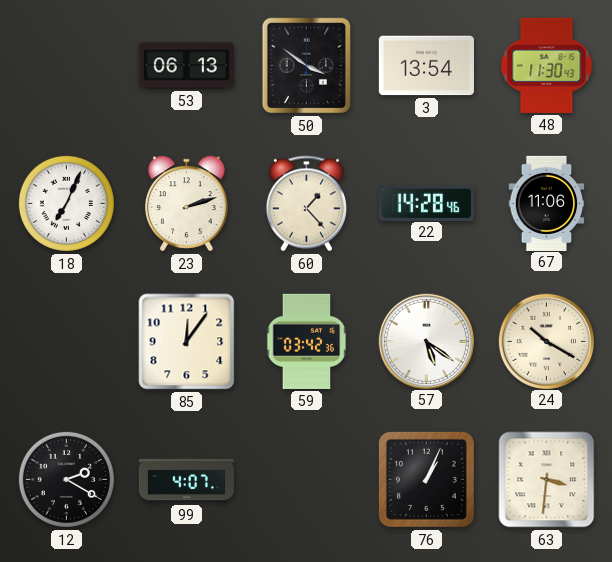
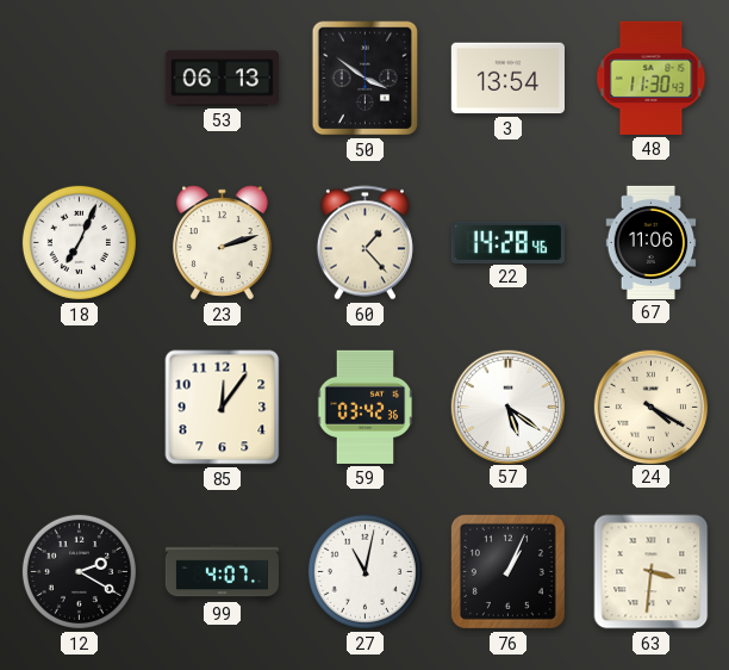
24: 10:20 -> 4:20 (650, 407)
27: none -> 11:02 (364, 571)
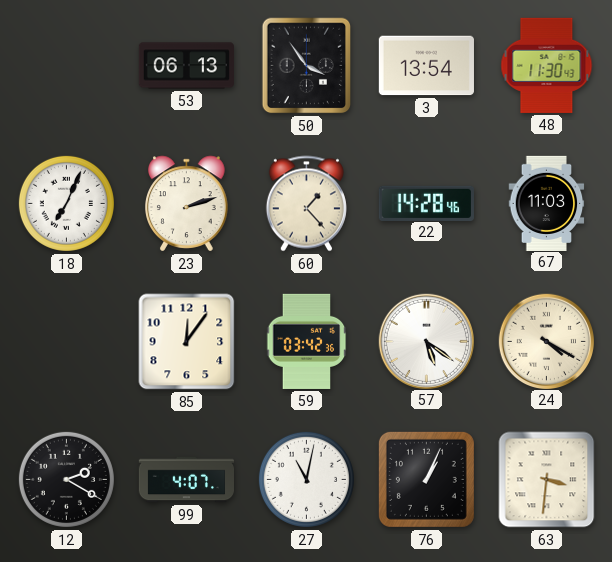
50: 3:51 -> 3:54 (307, 66)
67: 11:06 -> 11:03 (547, 203)
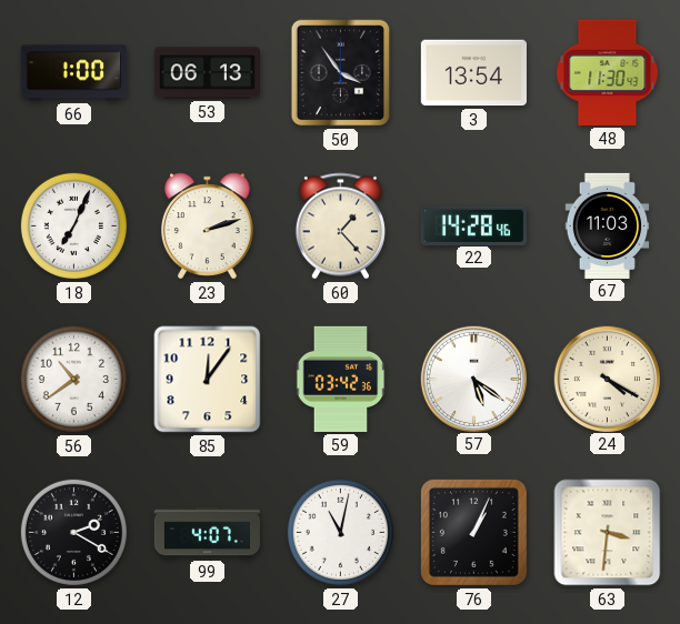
66: none -> 1:00 (73, 73)
56: none -> 10:39 (73, 379)
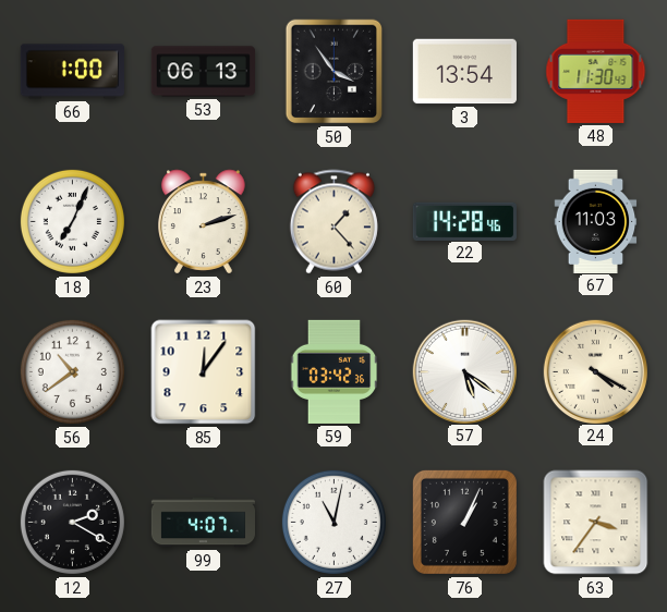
63: 3:31 -> 3:36 (596, 523)
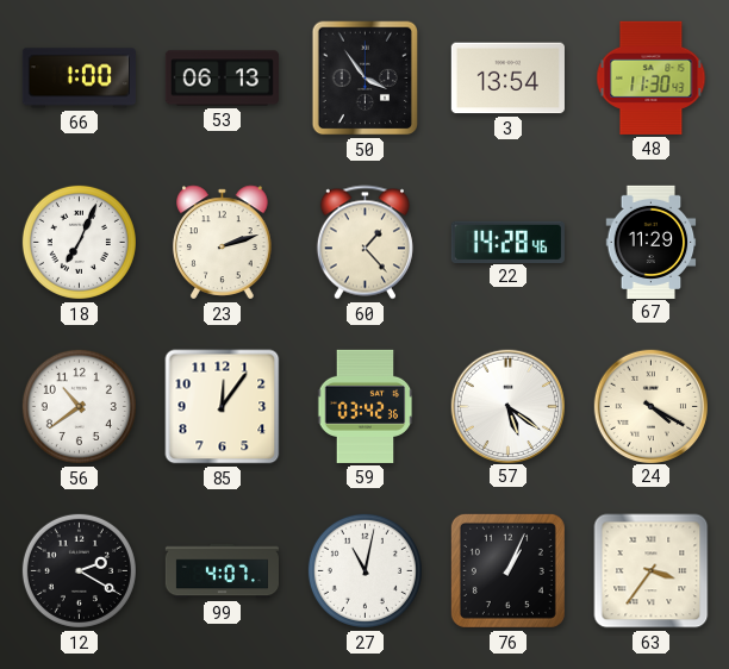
67: 11:03 -> 11:29 (652, 242)
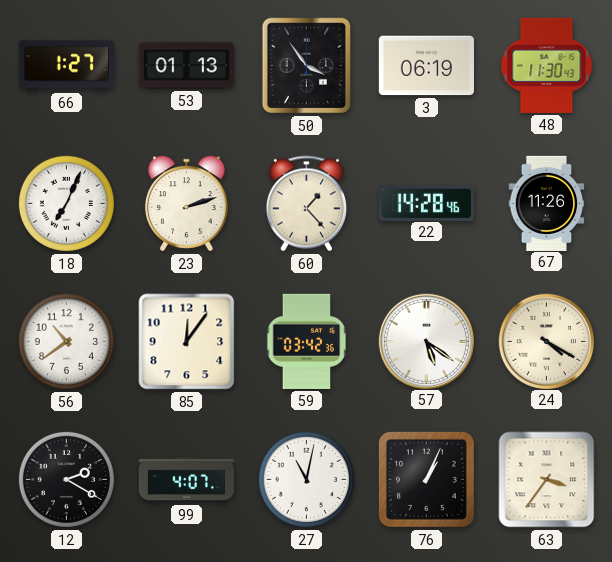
66: 1:00 -> 1:27 (66, 66)
53: 06:13 -> 01:13 (186, 66)
3: 13:54 -> 06:19 (426, 66)
67: 11:29 -> 11:26 (547, 203)
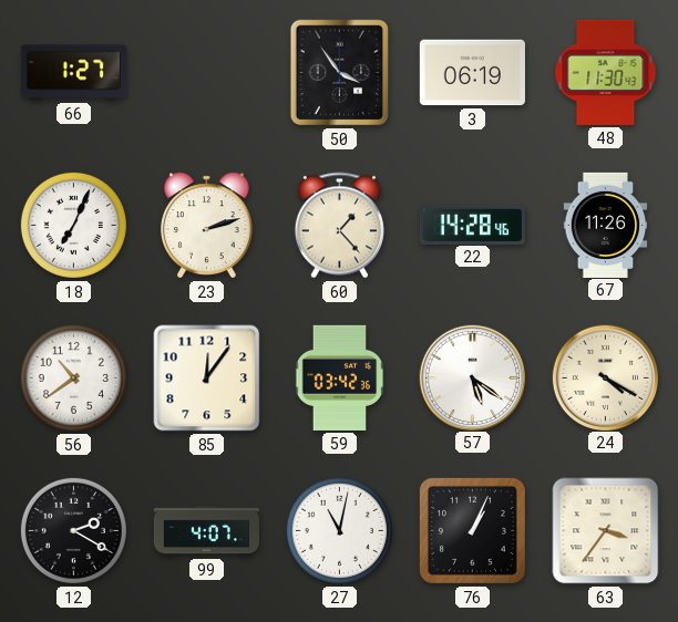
53: 01:13 -> none (186, 66)
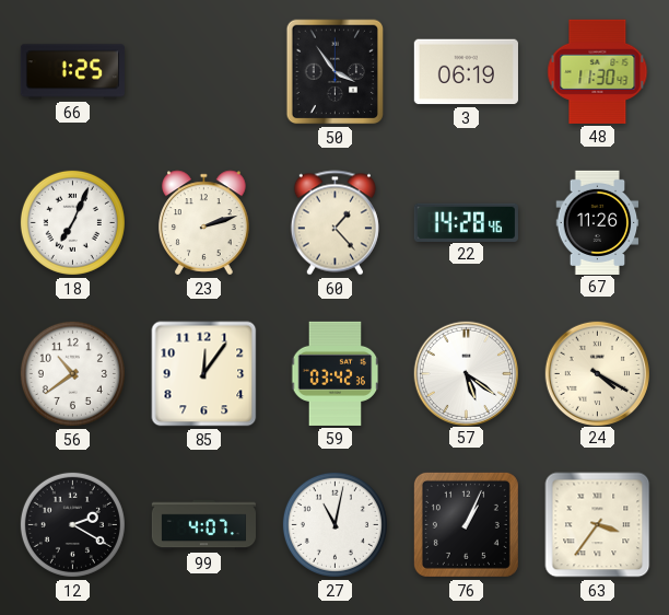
66: 1:27 -> 1:25 (72, 72)
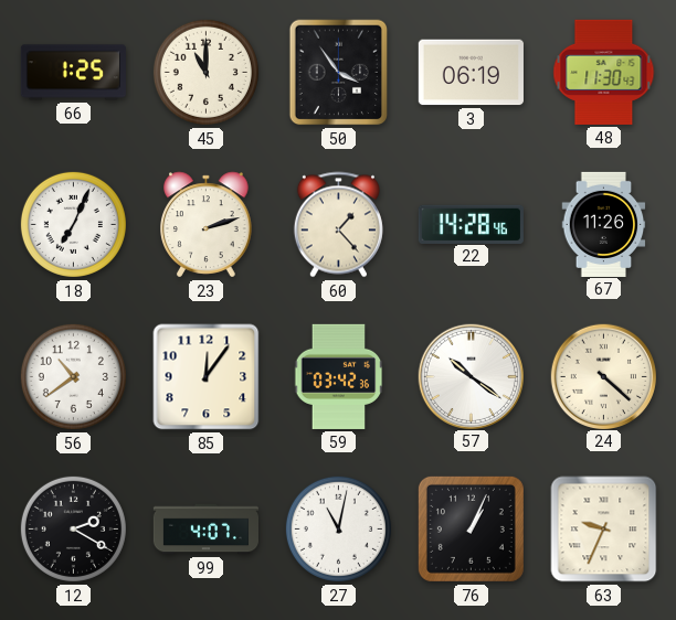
45: none -> 11:00 (205, 72)
57: 5:21 -> 10:21 (471, 376)
24: 4:20 -> 4:22 (603, 376)
63: 3:36 -> 9:34 (604, 530)
